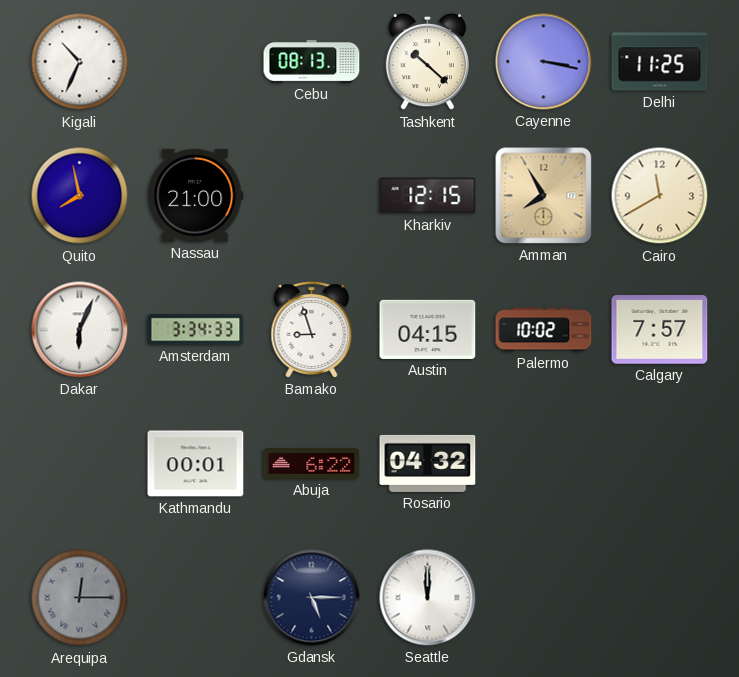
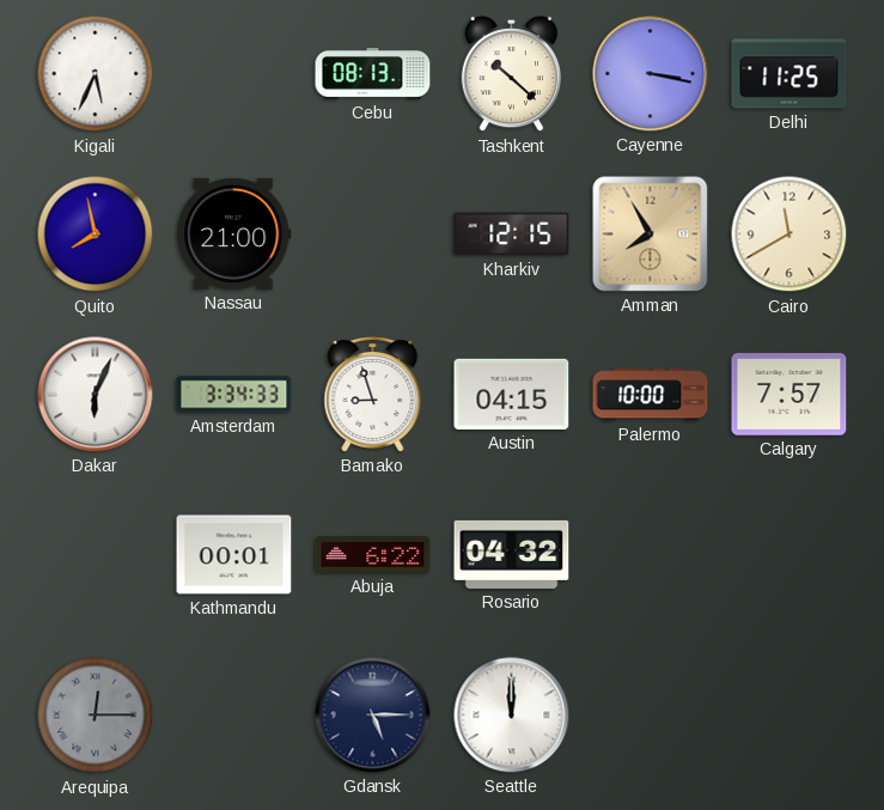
Kigali: 10:34 -> 5:34 (96, 74)
Palermo: 10:02 -> 10:00 (651, 395)
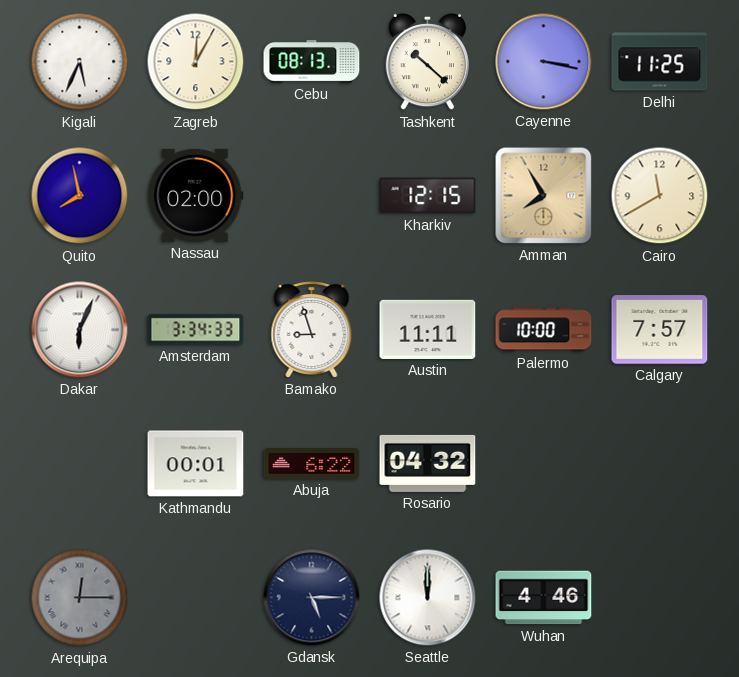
Zagreb: none -> 12:05 (196, 62)
Nassau: 21:00 -> 02:00 (196, 195)
Austin: 04:15 -> 11:11 (428, 329)
Wuhan: none -> 4:46 (544, 598)
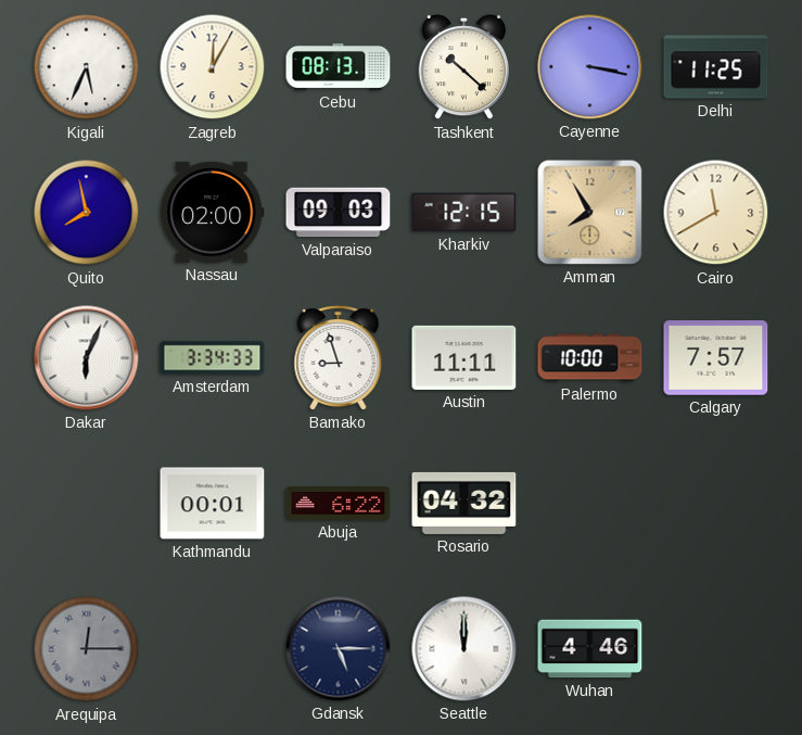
Valparaiso: none -> 09:03 (339, 213)
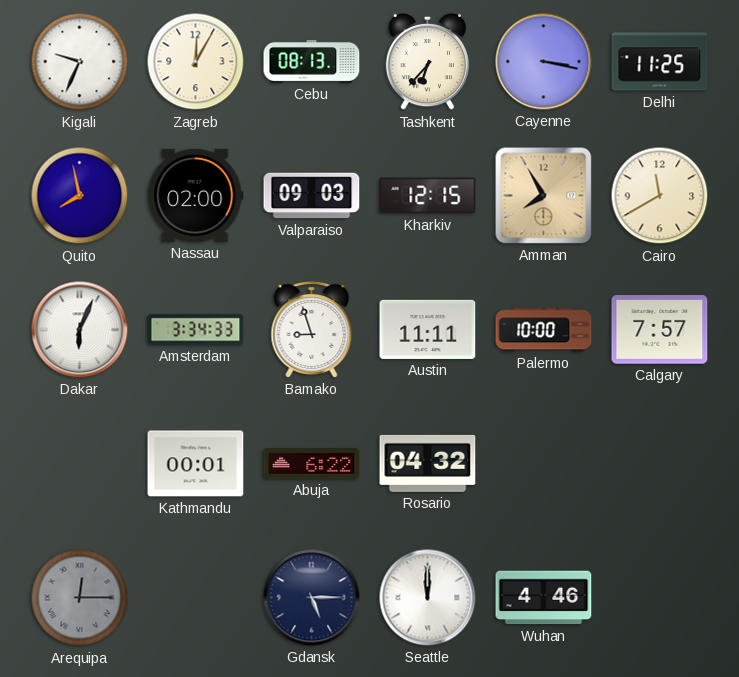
Kigali: 5:34 -> 9:34 (80, 62)
Tashkent: 10:22 -> 6:37 (427, 62)
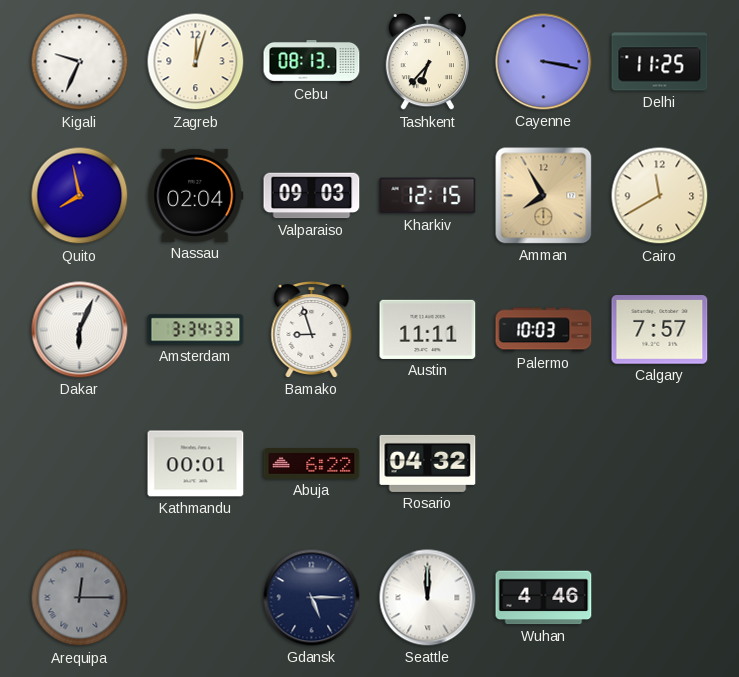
Zagreb: 12:05 -> 12:03 (196, 62)
Nassau: 02:00 -> 02:04 (196, 195)
Palermo: 10:00 -> 10:03 (544, 330)
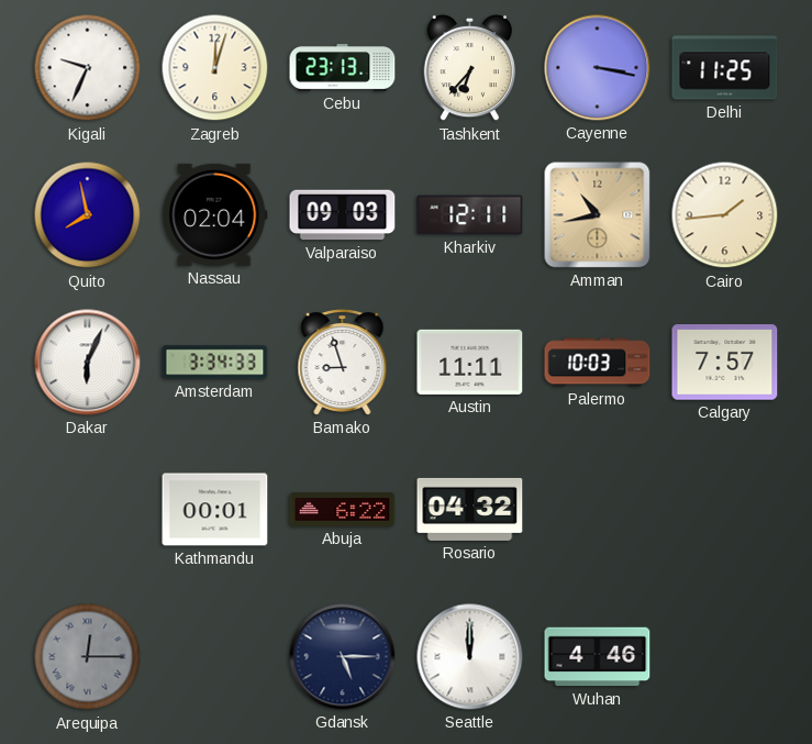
Cebu: 08:13 -> 23:13 (343, 67)
Kharkiv: 12:15 -> 12:11 (470, 215)
Amman: 7:55 -> 10:43 (598, 215)
Cairo: 11:40 -> 1:44 (725, 215)
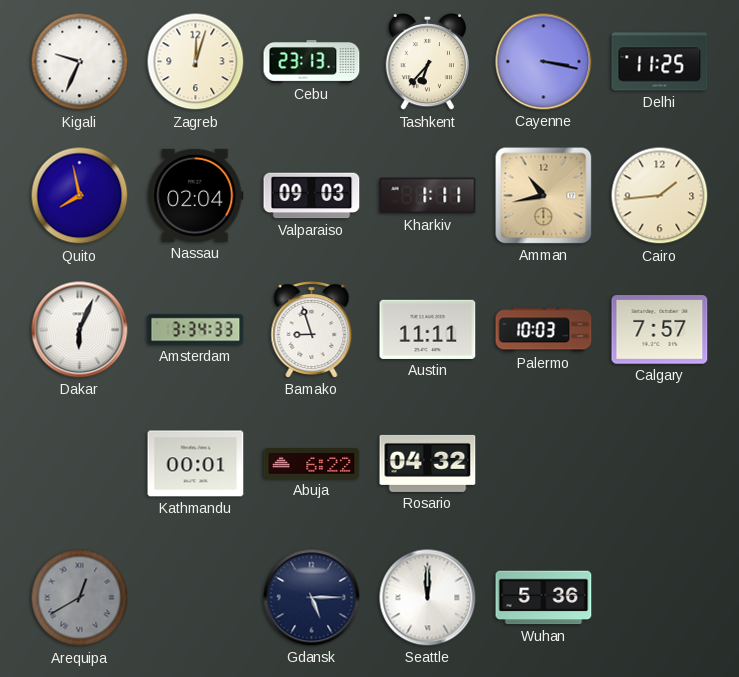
Kharkiv: 12:11 -> 1:11 (428, 196)
Arequipa: 12:15 -> 12:40 (80, 598)
Wuhan: 4:46 -> 5:36 (544, 598)
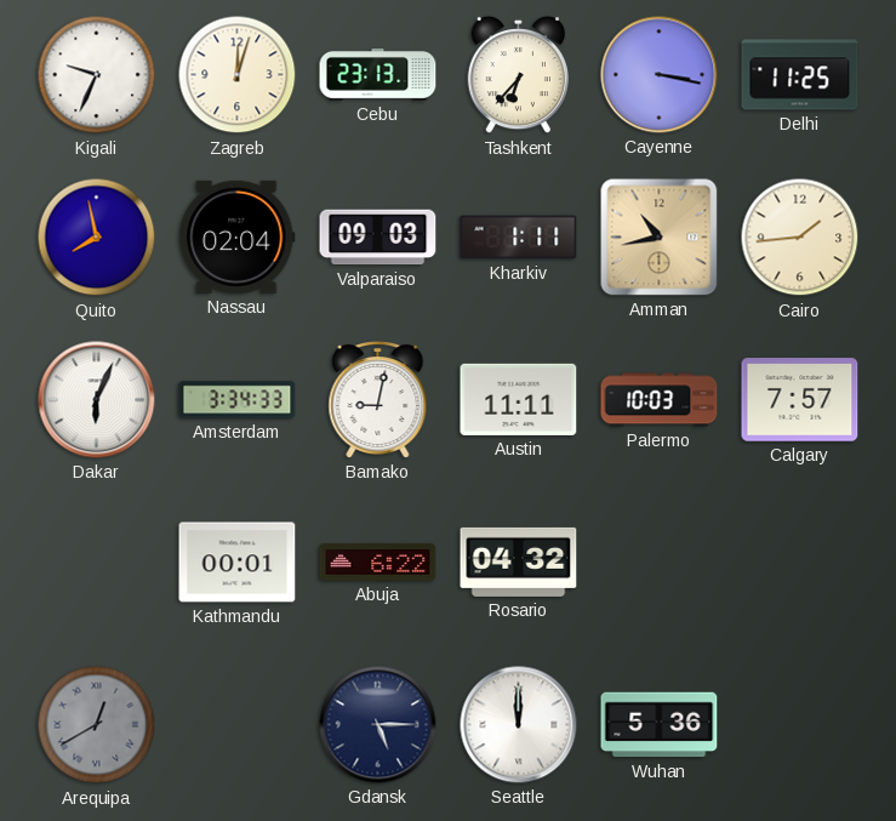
Bamako: 8:57 -> 9:02 (378, 400)
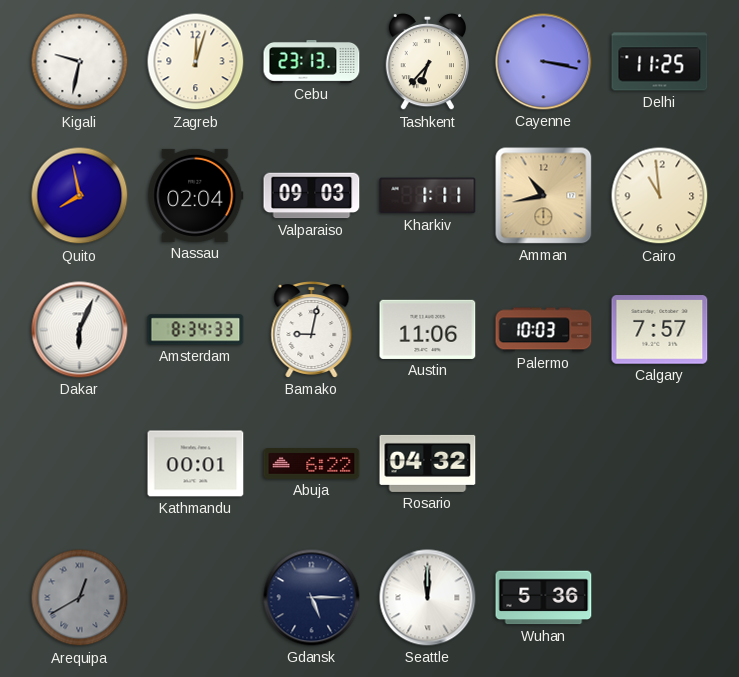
Kigali: 9:34 -> 9:32 (80, 62)
Cairo: 1:44 -> 10:59 (660, 196)
Amsterdam: 3:34 -> 8:34 (196, 330)
Austin: 11:11 -> 11:06 (428, 329)
